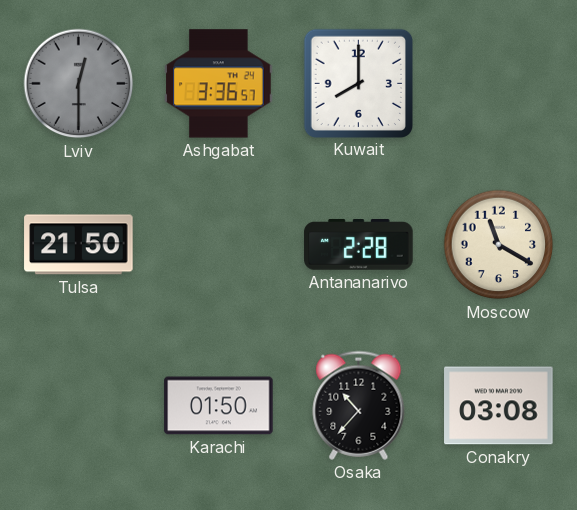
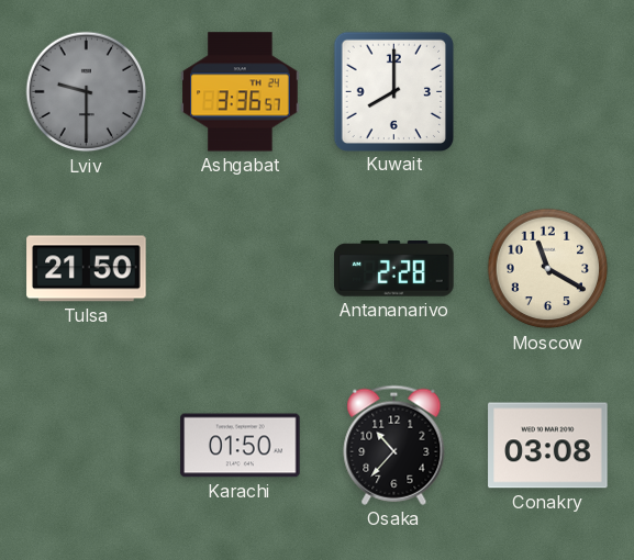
Lviv: 12:30 -> 9:30 (87, 92)
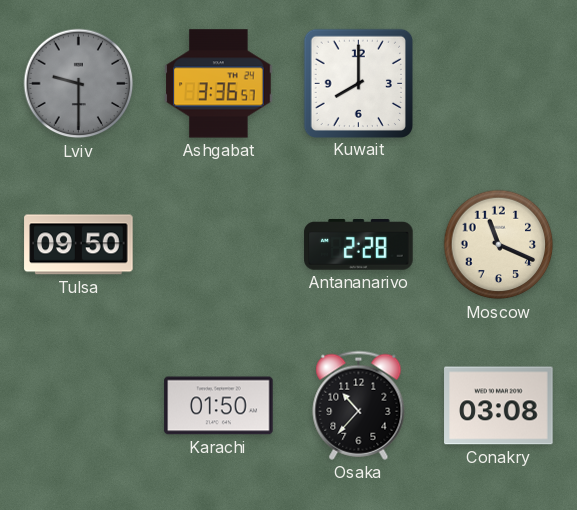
Tulsa: 21:50 -> 09:50 (79, 245)
Moscow: 11:20 -> 11:19 (499, 245)
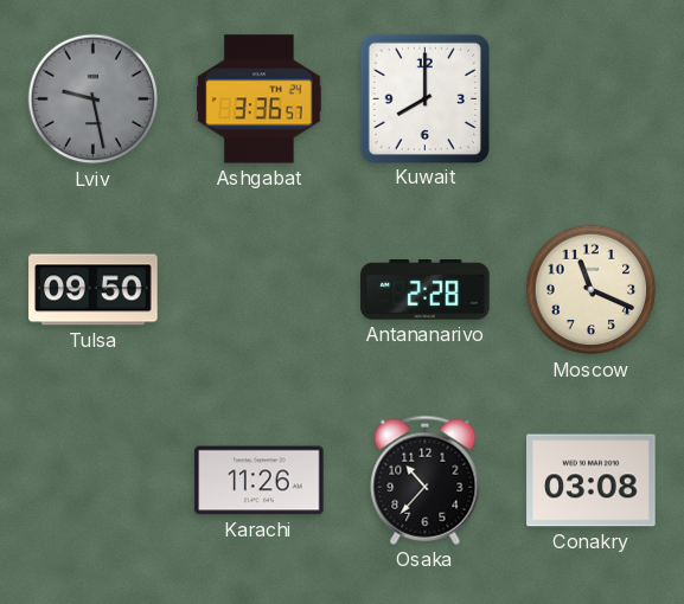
Lviv: 9:30 -> 9:28 (94, 99)
Karachi: 01:50 -> 11:26 (260, 481)
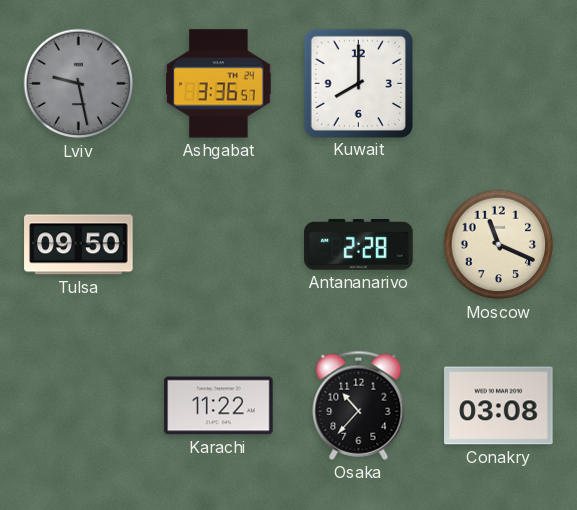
Karachi: 11:26 -> 11:22 (219, 406)
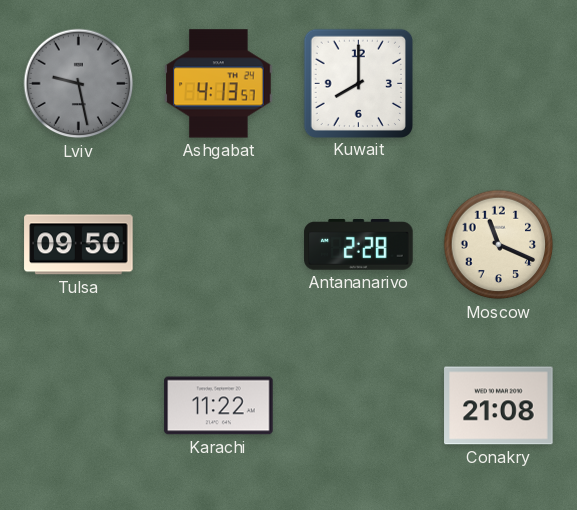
Ashgabat: 3:36 -> 4:13 (219, 84)
Osaka: 10:37 -> none (359, 405)
Conakry: 03:08 -> 21:08 (499, 406)
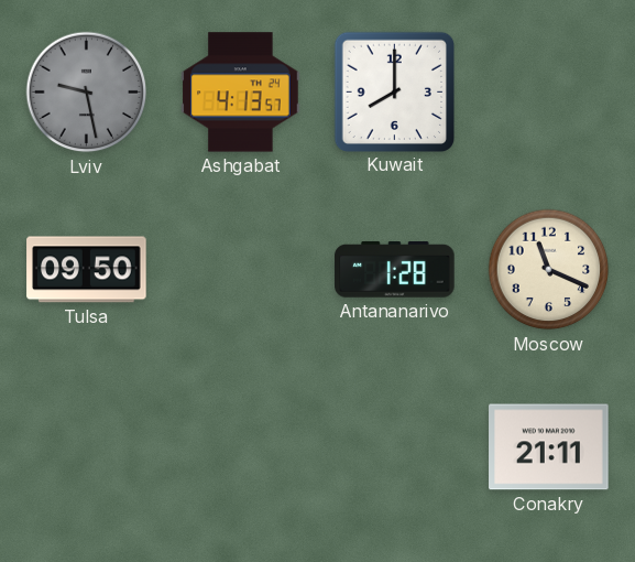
Antananarivo: 2:28 -> 1:28 (395, 270)
Karachi: 11:22 -> none (219, 406)
Conakry: 21:08 -> 21:11 (549, 447)
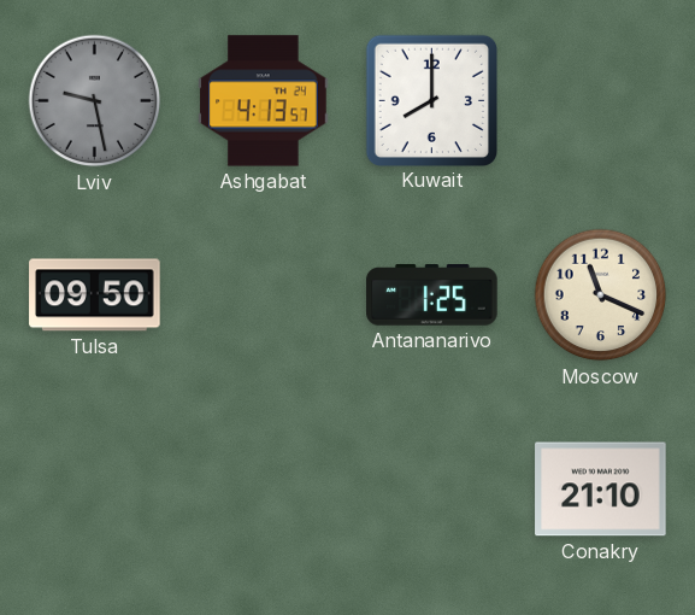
Antananarivo: 1:28 -> 1:25 (432, 295)
Conakry: 21:11 -> 21:10 (601, 490)
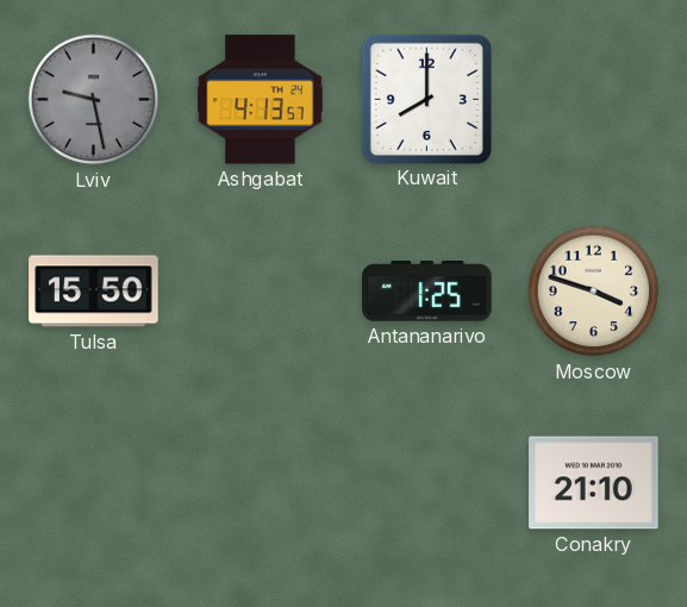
Tulsa: 09:50 -> 15:50 (94, 292)
Moscow: 11:19 -> 3:48 (594, 292)
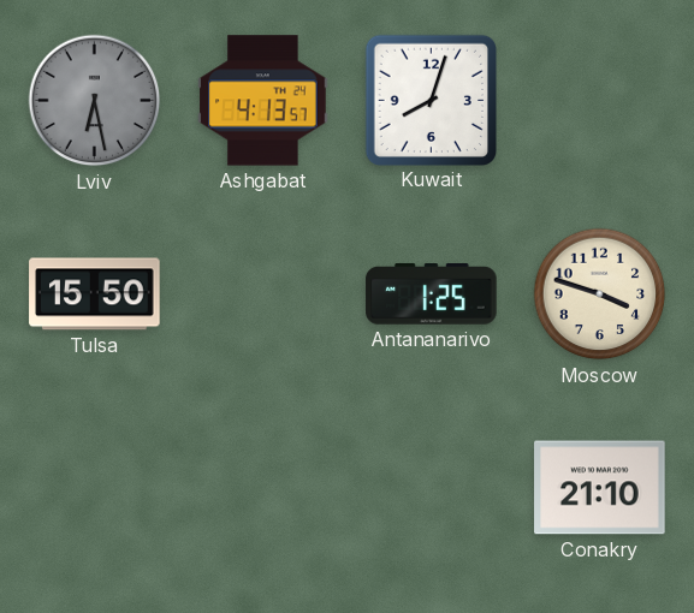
Lviv: 9:28 -> 6:28 (95, 101)
Kuwait: 8:00 -> 8:03 (431, 100)
